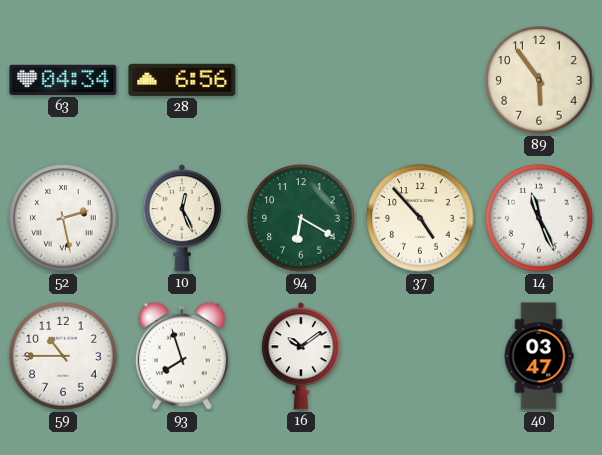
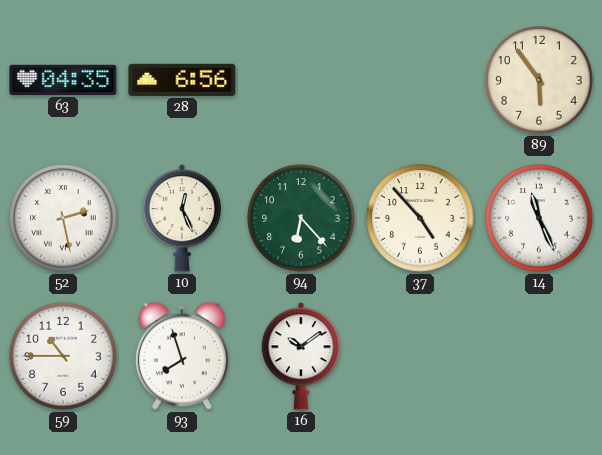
63: 04:34 -> 04:35 (63, 80)
94: 6:20 -> 6:23 (301, 218)
40: 03:47 -> none (539, 356)
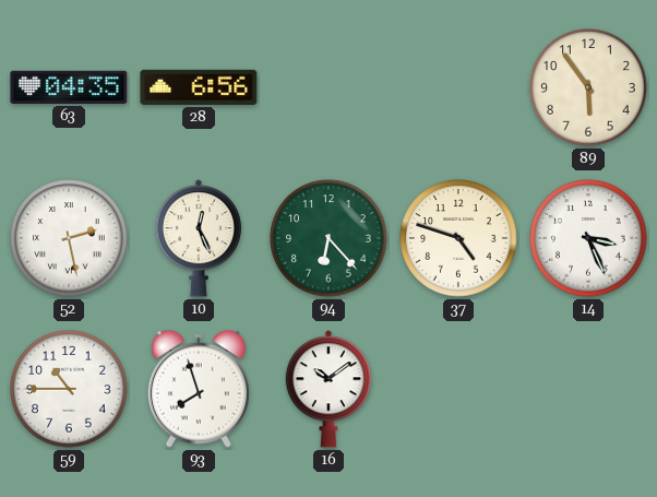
37: 4:53 -> 4:48 (458, 238)
14: 11:26 -> 3:26 (588, 238)
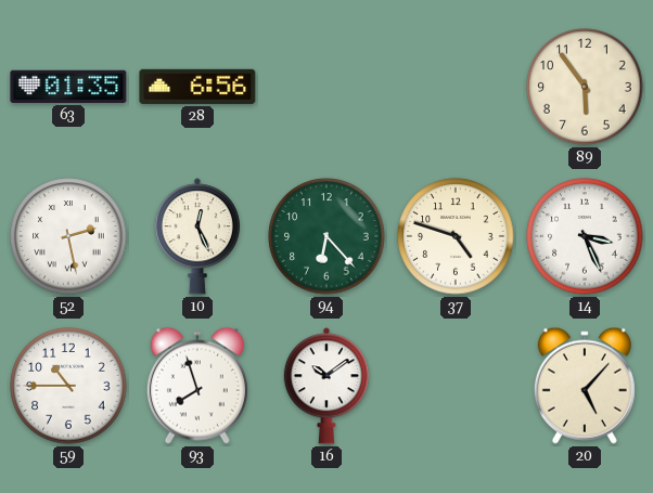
63: 04:35 -> 01:35 (68, 87)
20: none -> 5:07 (585, 386)
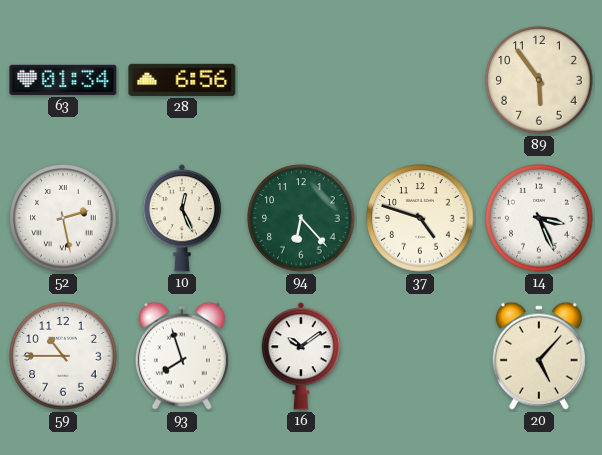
63: 01:35 -> 01:34 (63, 80)
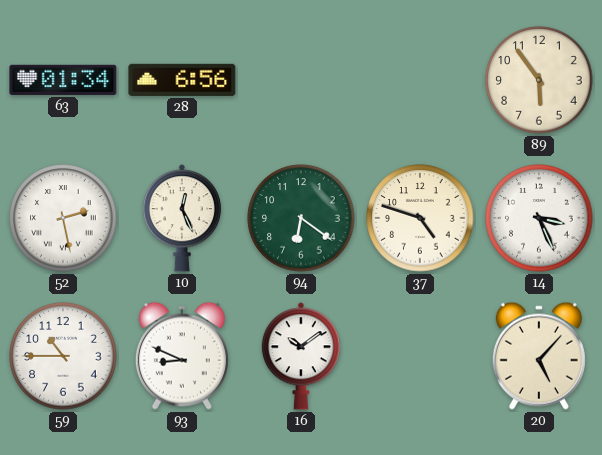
94: 6:23 -> 6:21 (301, 218)
93: 7:57 -> 8:49 (182, 356)
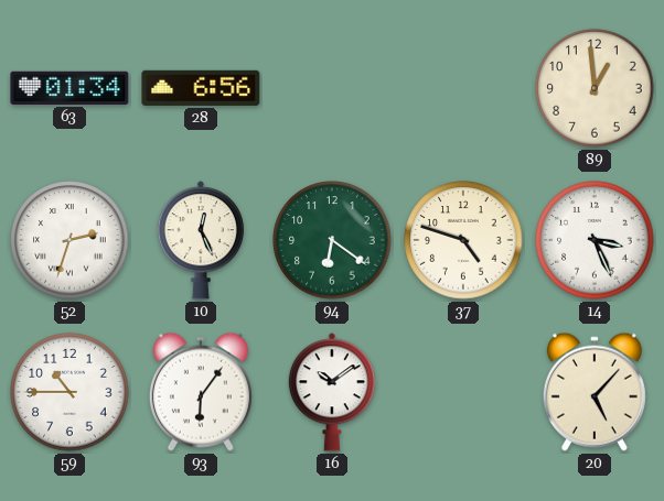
89: 5:54 -> 12:59 (595, 88)
52: 2:28 -> 2:33 (69, 240)
93: 8:49 -> 6:06 (201, 392)
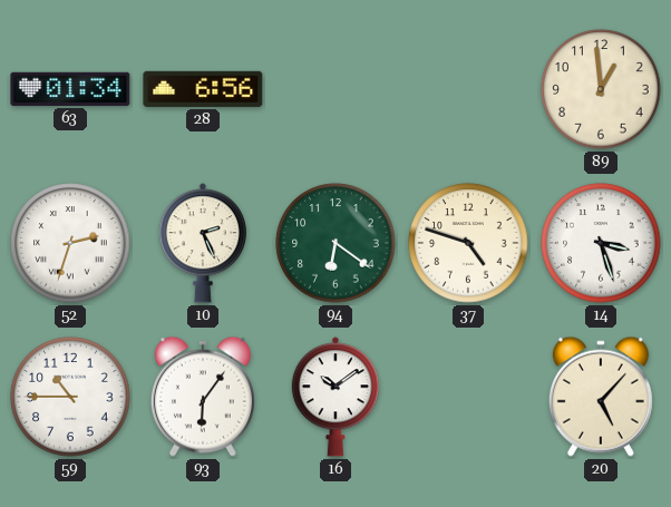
10: 12:26 -> 2:26 (203, 243)
14: 3:26 -> 3:27 (601, 243)
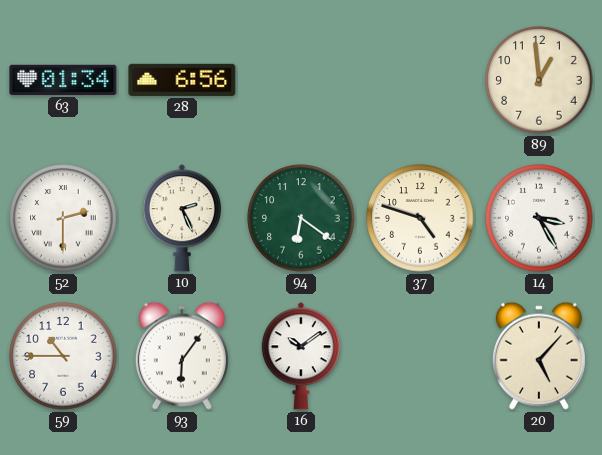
52: 2:33 -> 2:30 (63, 218)
14: 3:27 -> 3:25 (539, 218)
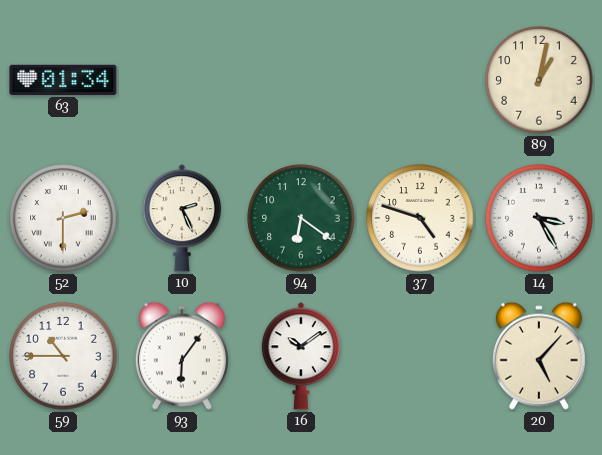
28: 6:56 -> none (182, 80)
89: 12:59 -> 1:02 (539, 80)
